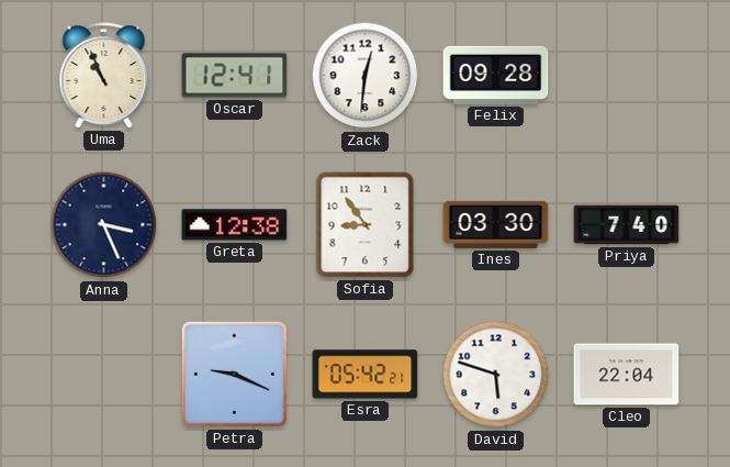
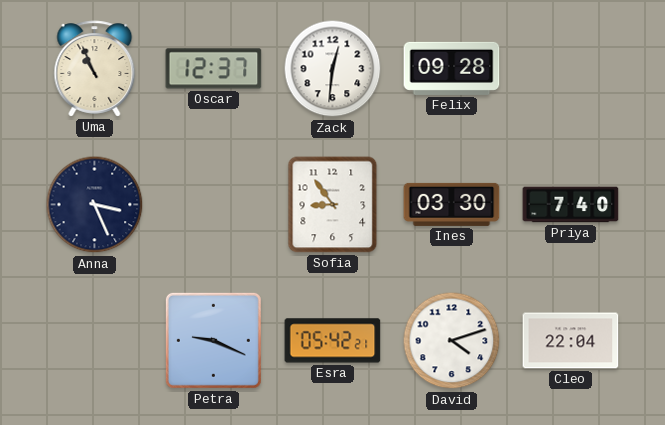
Oscar: 12:41 -> 12:37 (214, 69)
Greta: 12:38 -> none (235, 225)
David: 5:48 -> 4:12 (452, 341)
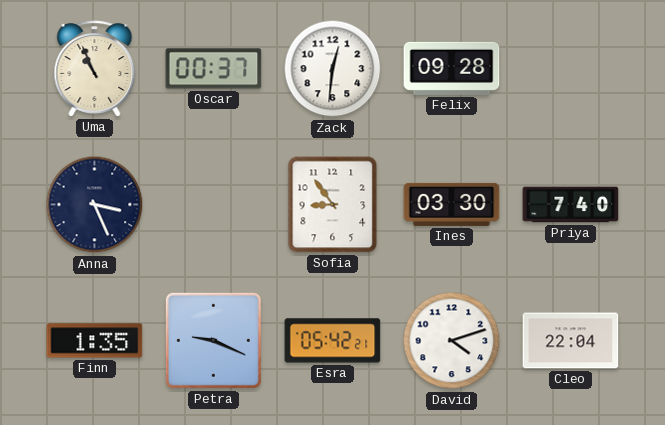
Oscar: 12:37 -> 00:37 (214, 69)
Finn: none -> 1:35 (95, 341)
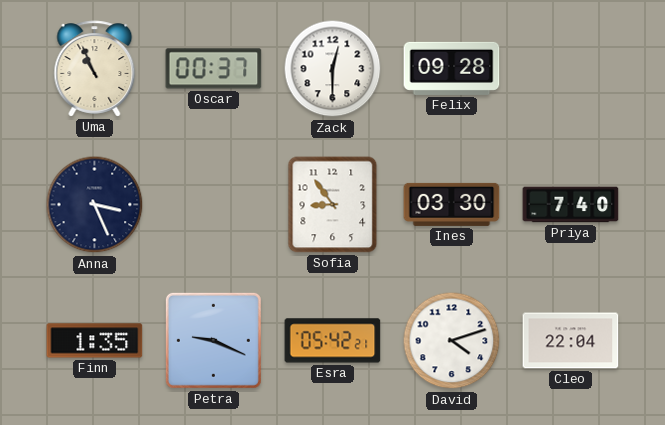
Zack: 12:31 -> 12:30 (333, 69)
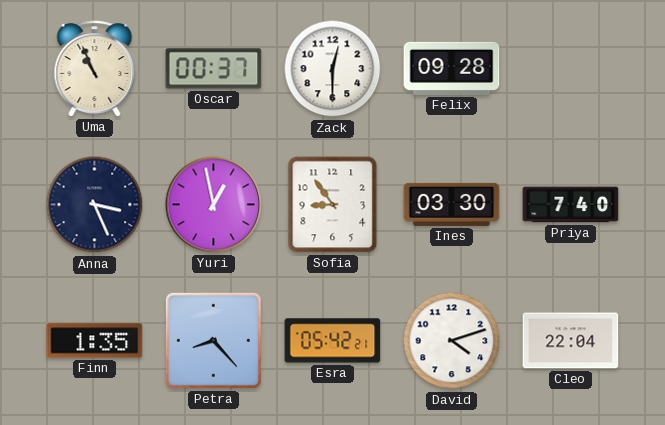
Yuri: none -> 12:58 (214, 205)
Petra: 9:19 -> 8:23 (213, 340)
